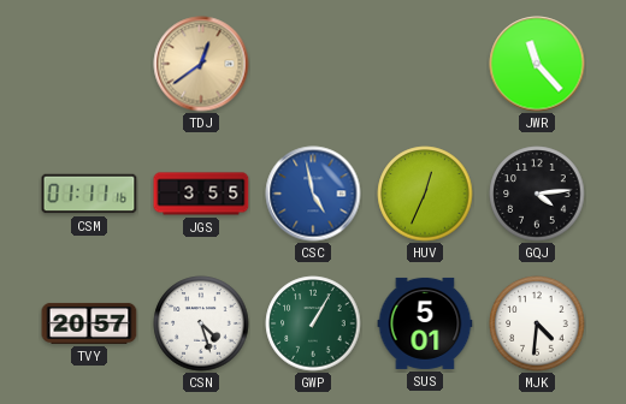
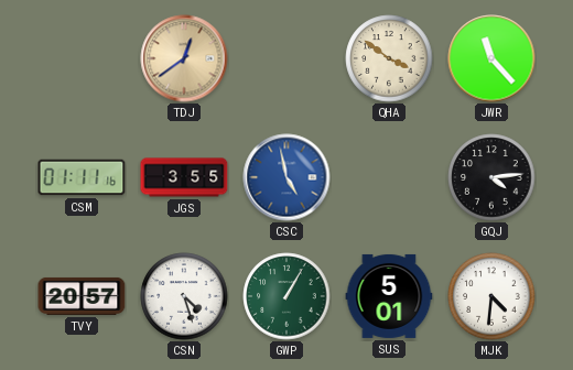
QHA: none -> 3:51 (389, 58)
HUV: 12:34 -> none (425, 194)
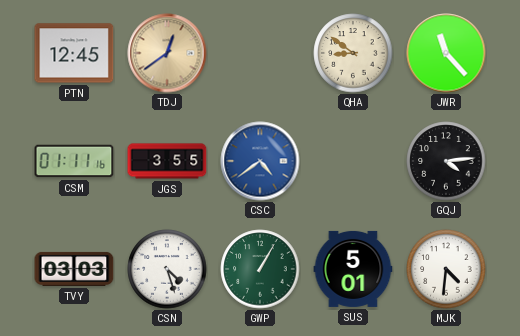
PTN: none -> 12:45 (74, 53)
QHA: 3:51 -> 8:51 (353, 53)
CSC: 4:58 -> 4:39 (260, 161)
TVY: 20:57 -> 03:03 (74, 269)
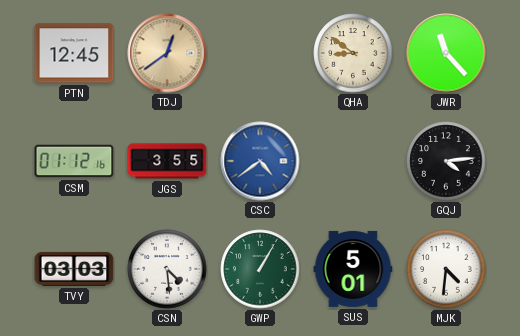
CSM: 01:11 -> 01:12 (74, 161)
CSN: 4:27 -> 4:29 (167, 269)
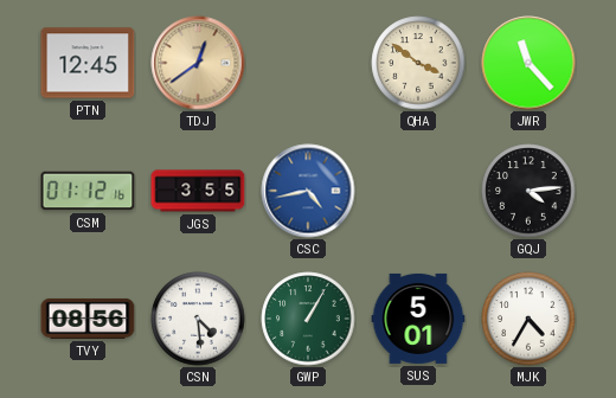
QHA: 8:51 -> 3:51 (418, 63)
CSC: 4:39 -> 4:43 (308, 191)
TVY: 03:03 -> 08:56 (88, 319)
MJK: 4:31 -> 4:35 (528, 319)
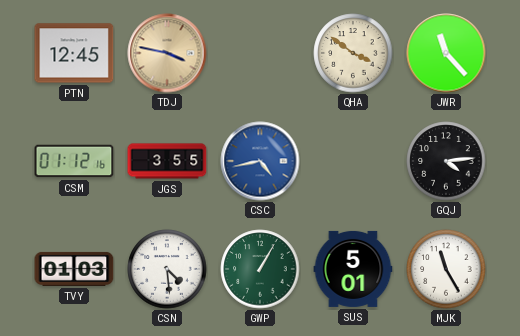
TDJ: 12:39 -> 3:47 (167, 53)
TVY: 08:56 -> 01:03 (74, 269)
MJK: 4:35 -> 11:25 (446, 269)
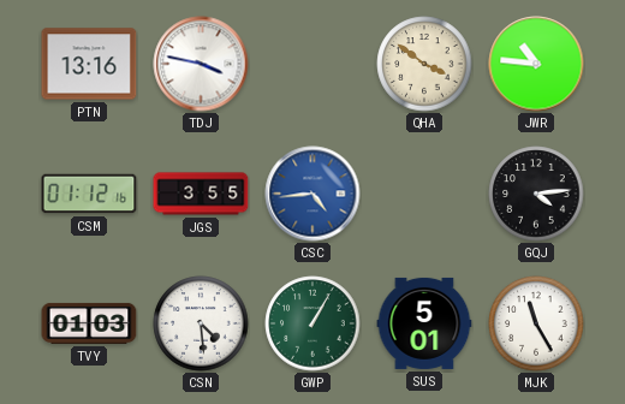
PTN: 12:45 -> 13:16 (89, 64)
TDJ dial: champagne -> white (201, 64)
JWR: 11:23 -> 10:46 (536, 64)
CSC: 4:43 -> 4:44 (312, 194)
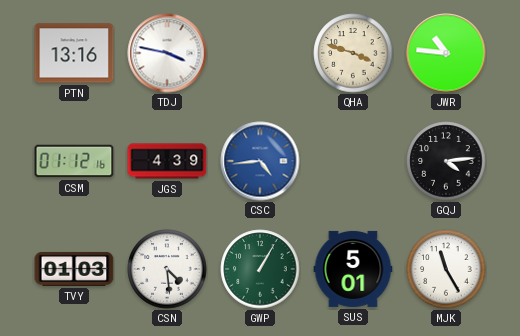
QHA: 3:51 -> 3:48 (353, 53)
JGS: 3:55 -> 4:39 (167, 161)
